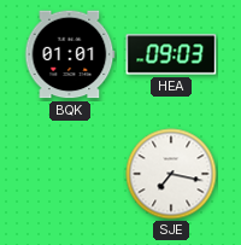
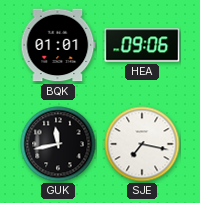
HEA: 09:03 -> 09:06 (142, 45)
GUK: none -> 11:43 (58, 144)
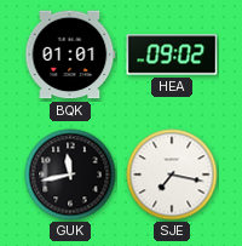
HEA: 09:06 -> 09:02 (172, 55)
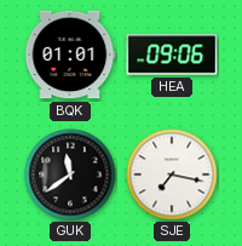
HEA: 09:02 -> 09:06 (172, 55)
GUK: 11:43 -> 11:39 (70, 175)
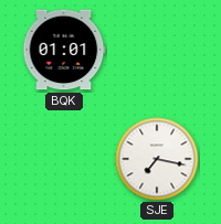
HEA: 09:06 -> none (172, 55)
GUK: 11:39 -> none (70, 175)
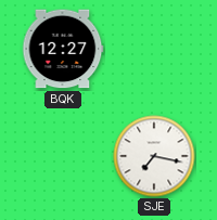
BQK: 01:01 -> 12:27 (63, 49)
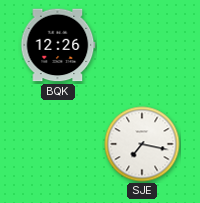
BQK: 12:27 -> 12:26 (58, 45)
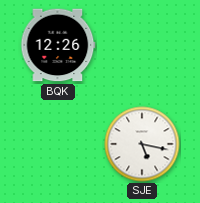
SJE: 7:17 -> 5:17 (142, 144)
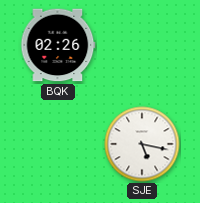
BQK: 12:26 -> 02:26 (58, 45)
